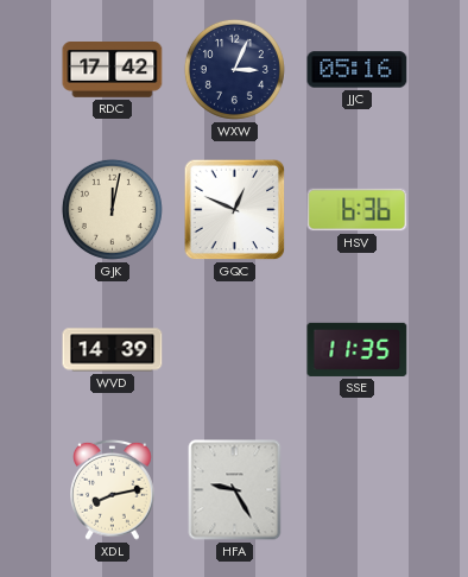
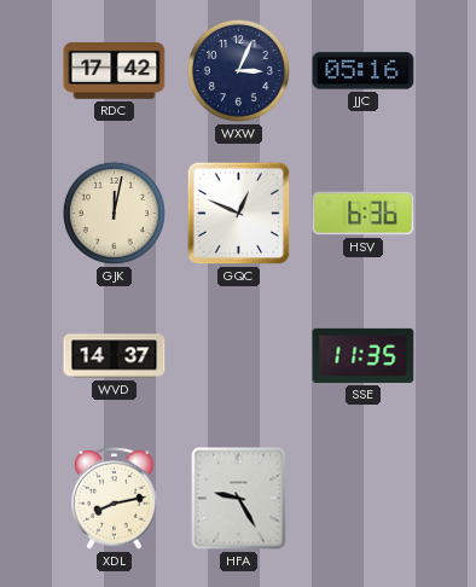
WVD: 14:39 -> 14:37 (115, 356)
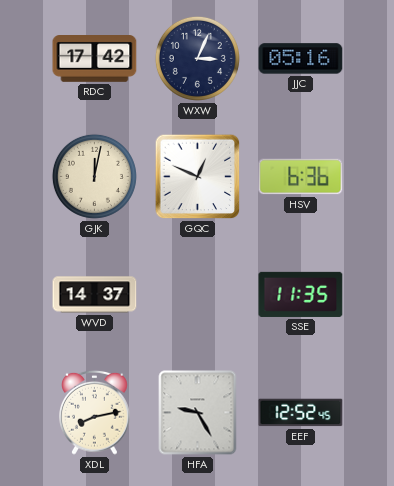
EEF: none -> 12:52 (301, 413)
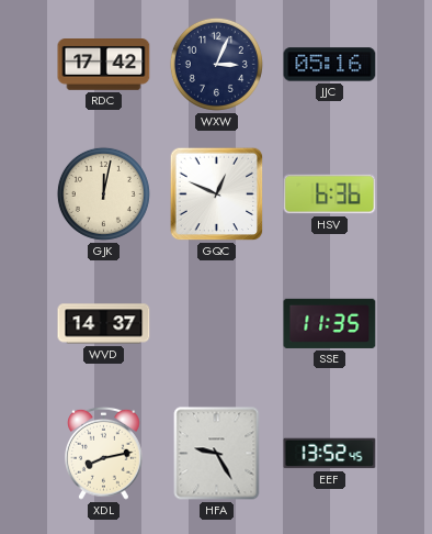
EEF: 12:52 -> 13:52 (330, 454)
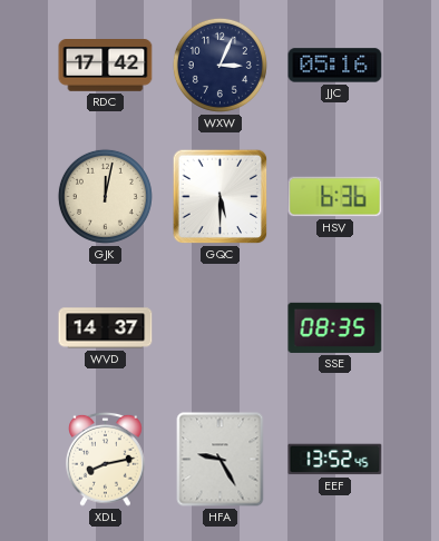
GQC: 12:49 -> 5:30 (221, 197)
SSE: 11:35 -> 08:35 (335, 327)
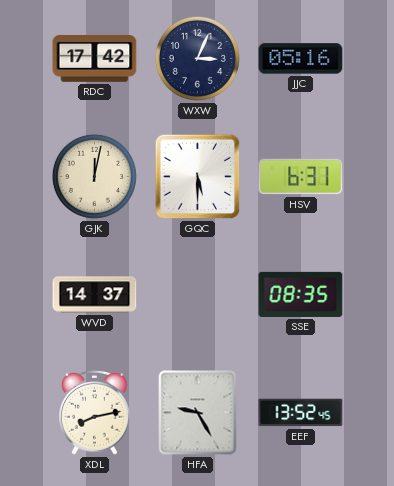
HSV: 6:36 -> 6:31 (301, 177)
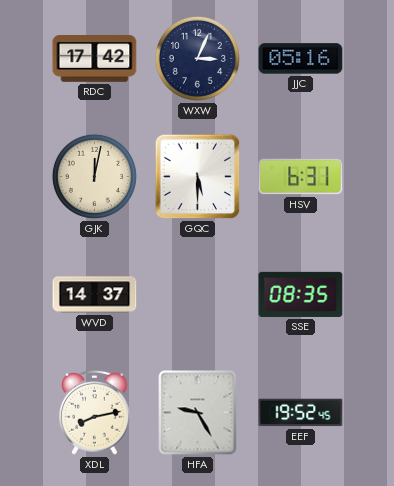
EEF: 13:52 -> 19:52 (301, 413)
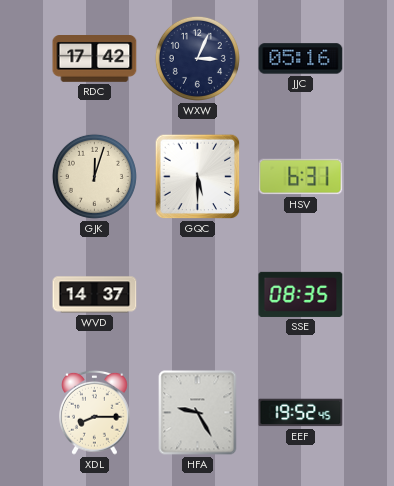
GJK: 12:02 -> 12:03 (94, 176)
XDL: 8:13 -> 8:15 (95, 412)
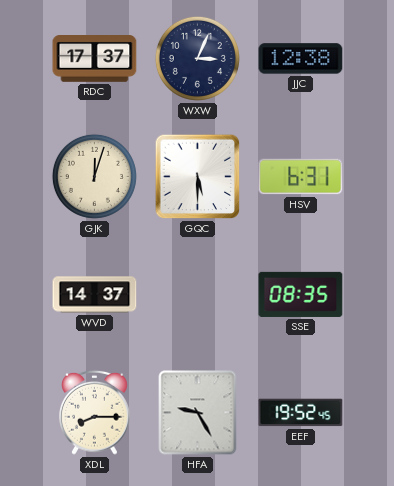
RDC: 17:42 -> 17:37 (95, 59)
JJC: 05:16 -> 12:38 (301, 59)
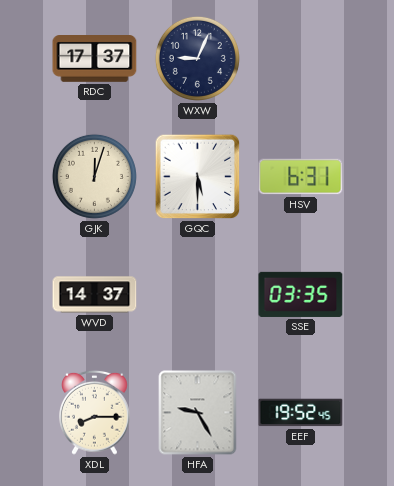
WXW: 3:04 -> 9:04 (197, 58)
JJC: 12:38 -> none (301, 59)
SSE: 08:35 -> 03:35 (301, 294)
